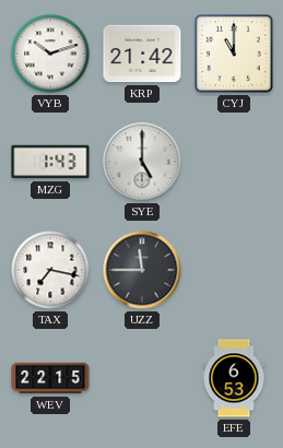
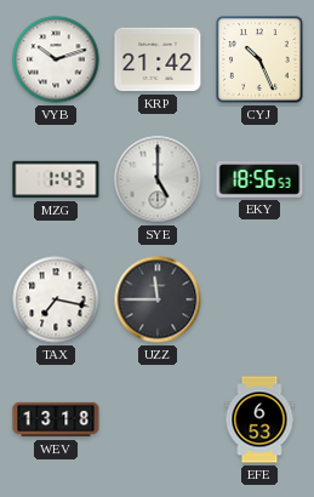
CYJ: 11:00 -> 10:26 (261, 61)
EKY: none -> 18:56 (259, 181)
WEV: 22:15 -> 13:18 (56, 419)
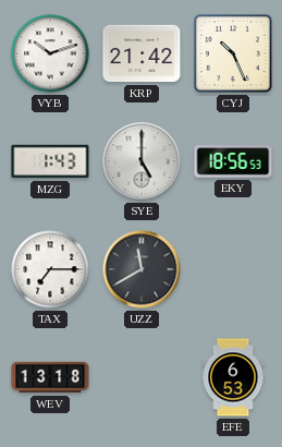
TAX: 7:17 -> 7:15 (50, 269)
UZZ: 11:45 -> 11:40 (142, 269)
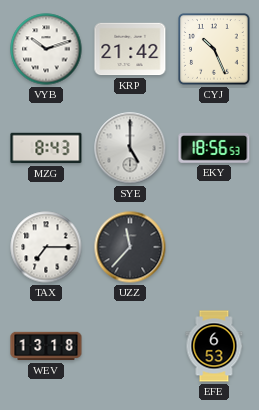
MZG: 1:43 -> 8:43 (46, 148)
UZZ: 11:40 -> 11:37 (130, 247)
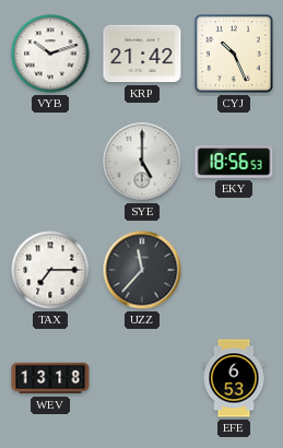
MZG: 8:43 -> none (46, 148)
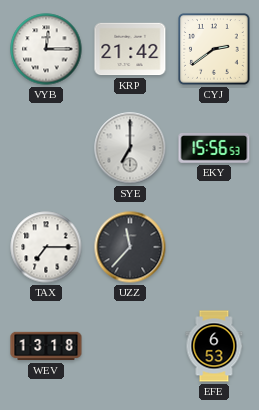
VYB: 10:12 -> 12:15 (46, 49)
CYJ: 10:26 -> 2:39 (215, 50)
SYE: 5:00 -> 7:00 (130, 148)
EKY: 18:56 -> 15:56 (214, 149)
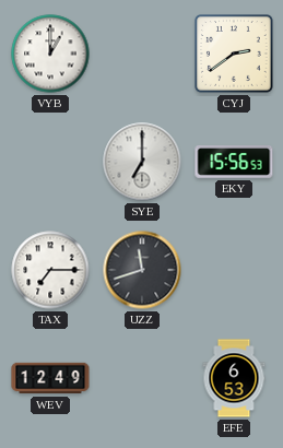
VYB: 12:15 -> 1:00 (50, 54)
KRP: 21:42 -> none (130, 49)
UZZ: 11:37 -> 11:42 (142, 270)
WEV: 13:18 -> 12:49 (50, 378)
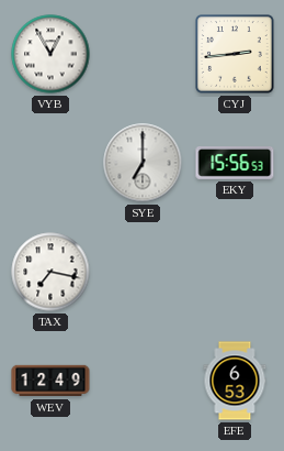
VYB: 1:00 -> 12:55 (50, 54)
CYJ: 2:39 -> 2:44 (236, 55)
TAX: 7:15 -> 7:17 (50, 272)
UZZ: 11:42 -> none (142, 270)
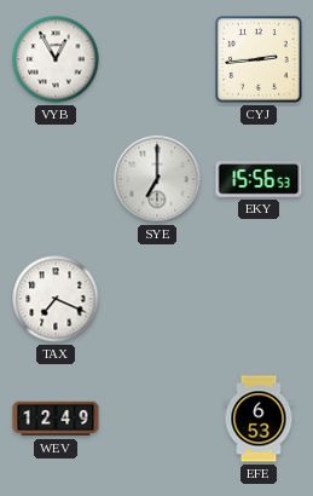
TAX: 7:17 -> 7:19 (56, 299)
